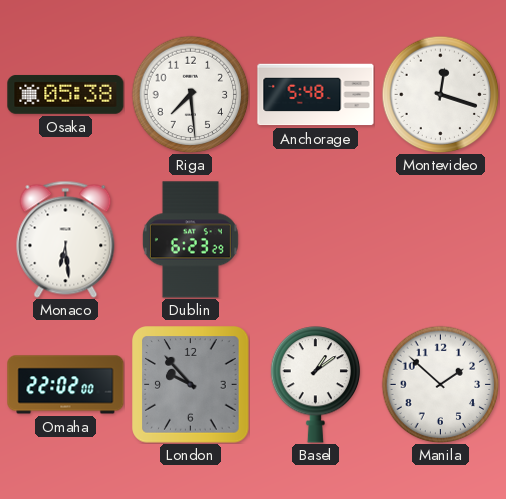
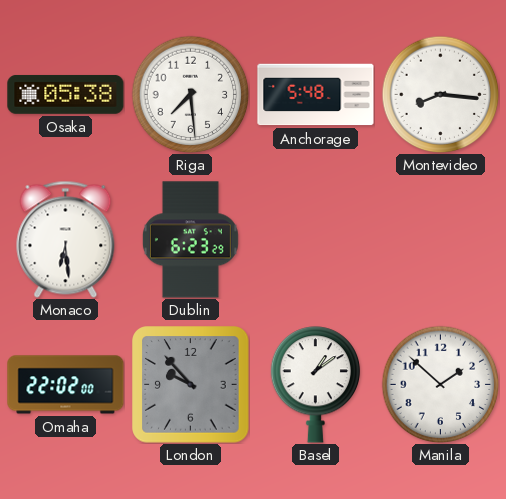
Montevideo: 12:18 -> 8:16 (440, 94)
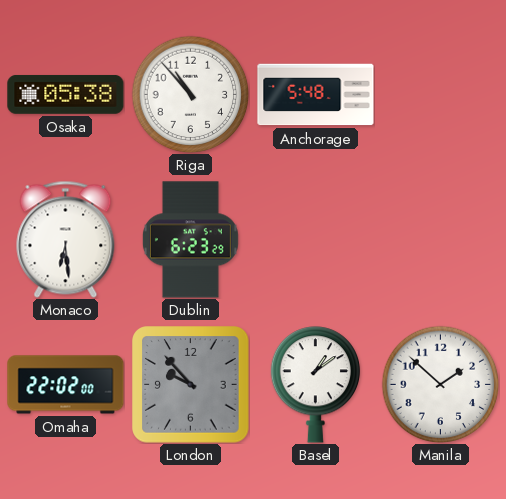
Riga: 7:29 -> 10:53 (190, 94)
Montevideo: 8:16 -> none (440, 94)
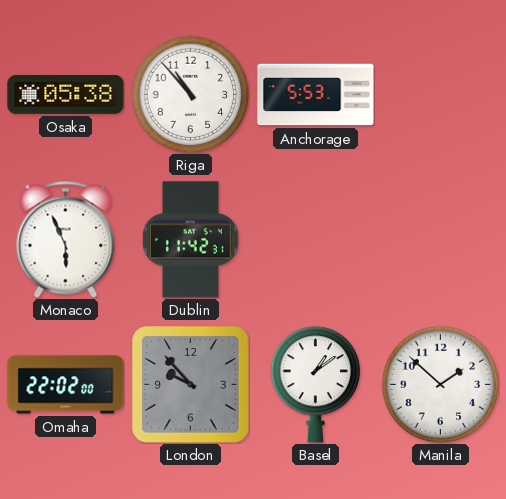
Anchorage: 5:48 -> 5:53 (316, 95)
Monaco: 6:29 -> 5:56 (66, 239)
Dublin: 6:23 -> 11:42 (190, 240)
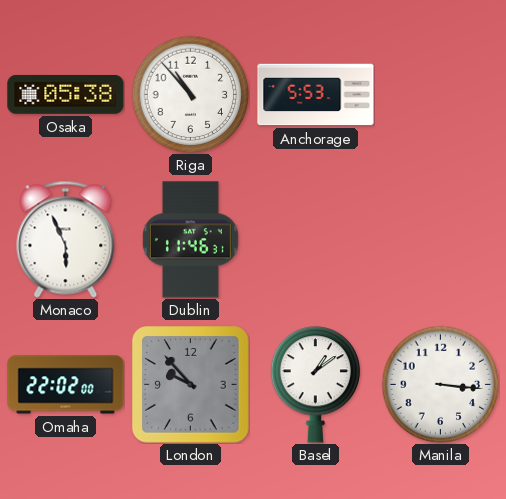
Dublin: 11:42 -> 11:46 (190, 240)
Manila: 1:52 -> 3:16 (440, 384)
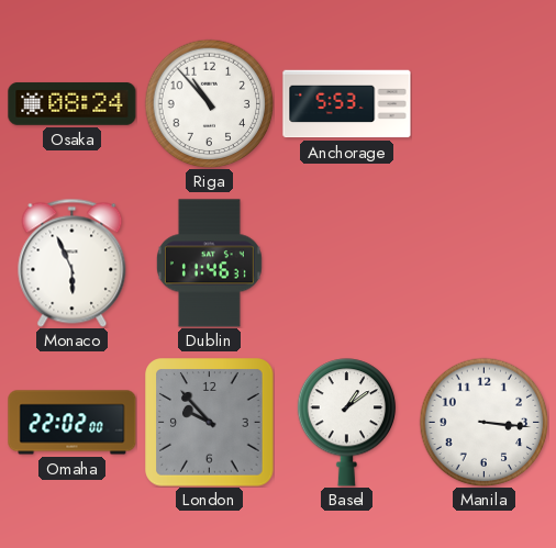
Osaka: 05:38 -> 08:24 (73, 104)
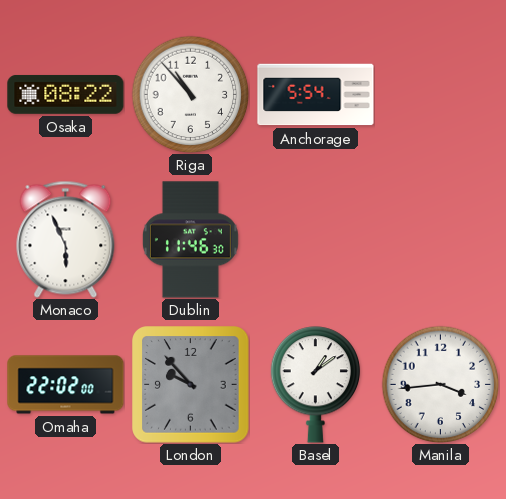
Osaka: 08:24 -> 08:22 (66, 95)
Anchorage: 5:53 -> 5:54 (316, 95)
Dublin: 11:46:31 -> 11:46:30 (190, 240)
Manila: 3:16 -> 3:44 (440, 384)
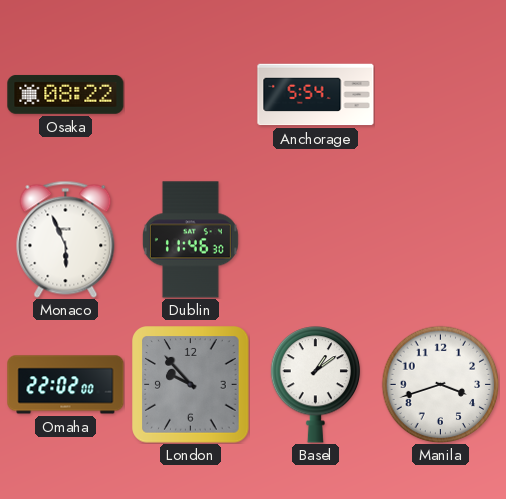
Riga: 10:53 -> none (190, 94)
Manila: 3:44 -> 3:42 (440, 384)
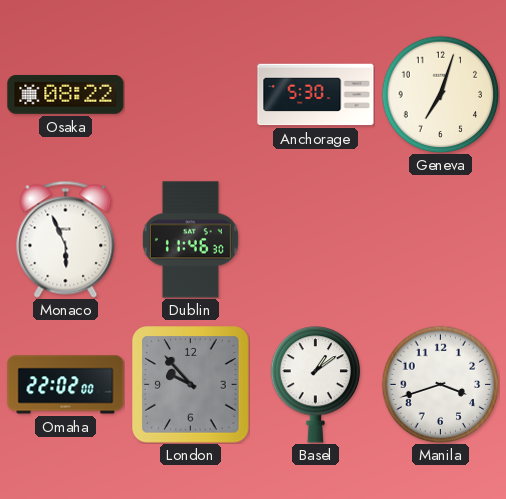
Anchorage: 5:54 -> 5:30 (316, 95)
Geneva: none -> 7:03 (440, 94)
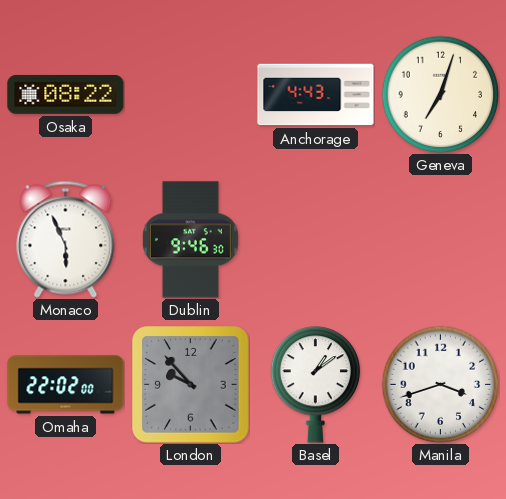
Anchorage: 5:30 -> 4:43 (316, 95)
Dublin: 11:46 -> 9:46 (190, 240)
